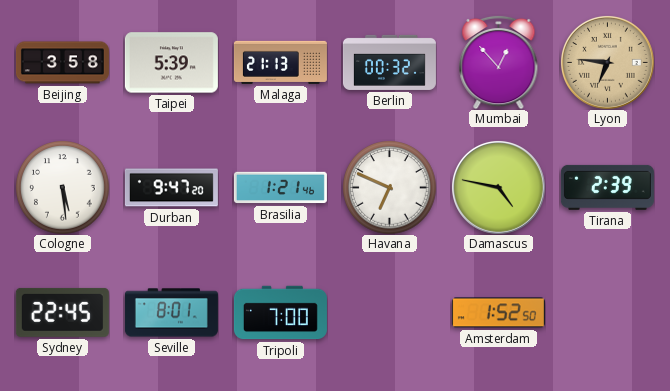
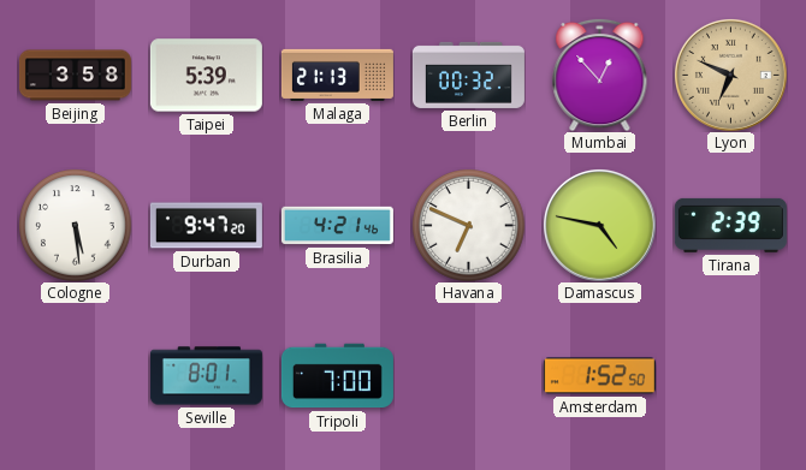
Lyon: 6:46 -> 6:49 (730, 75)
Brasilia: 1:21 -> 4:21 (337, 226)
Sydney: 22:45 -> none (62, 312)
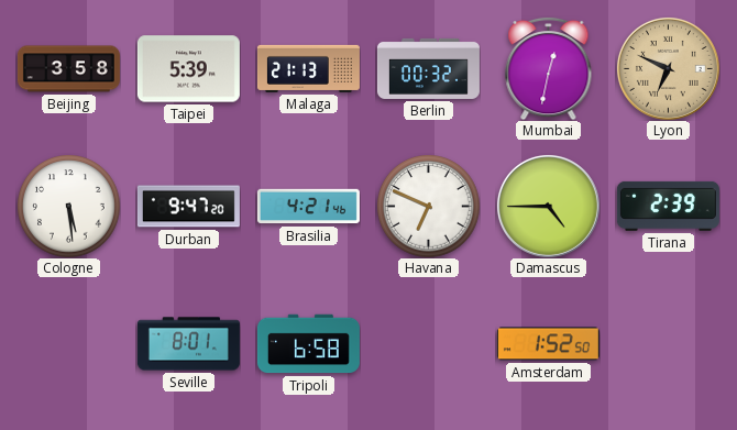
Mumbai: 12:53 -> 12:32 (549, 68)
Damascus: 4:47 -> 4:45 (548, 206)
Tripoli: 7:00 -> 6:58 (308, 344)
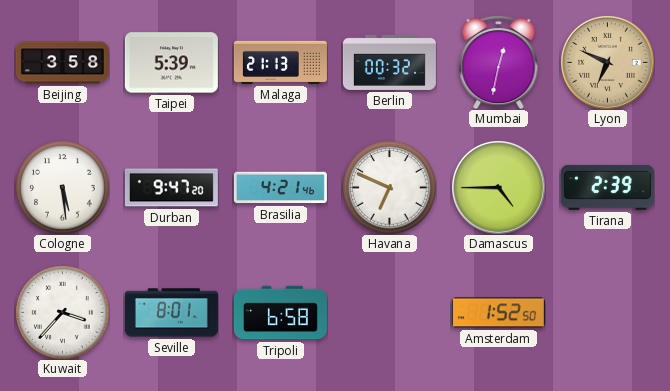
Kuwait: none -> 3:37 (62, 312)
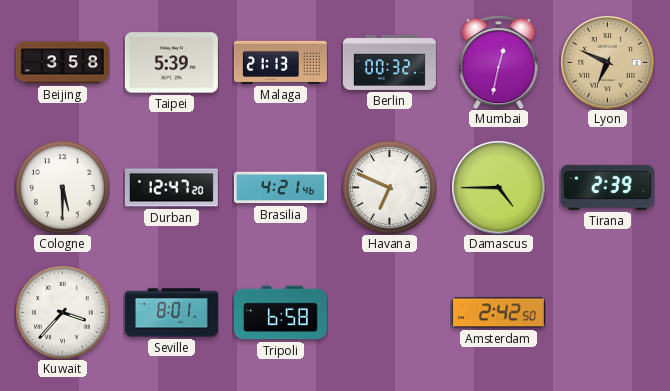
Cologne: 5:29 -> 5:30 (62, 187)
Durban: 9:47 -> 12:47 (171, 188)
Amsterdam: 1:52 -> 2:42 (498, 313)
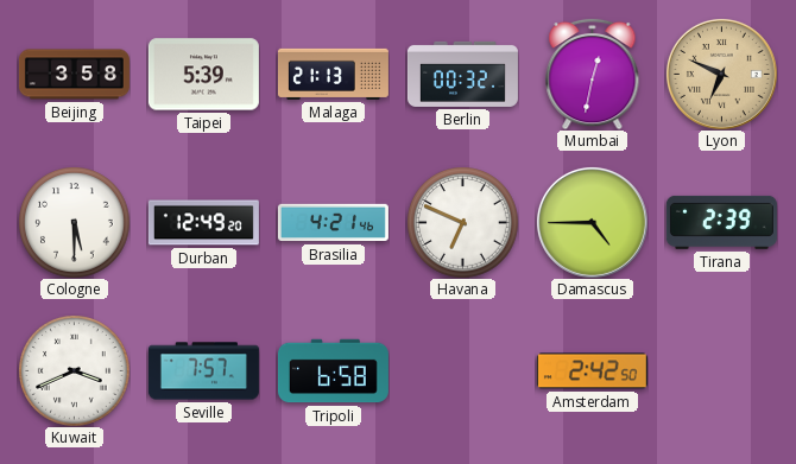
Durban: 12:47 -> 12:49 (203, 223)
Kuwait: 3:37 -> 3:41 (74, 370)
Seville: 8:01 -> 7:57 (203, 371)
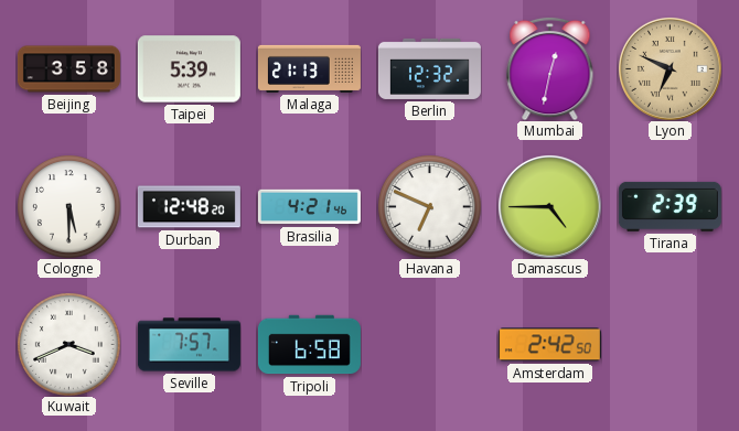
Berlin: 00:32 -> 12:32 (429, 68)
Durban: 12:49 -> 12:48 (189, 207)
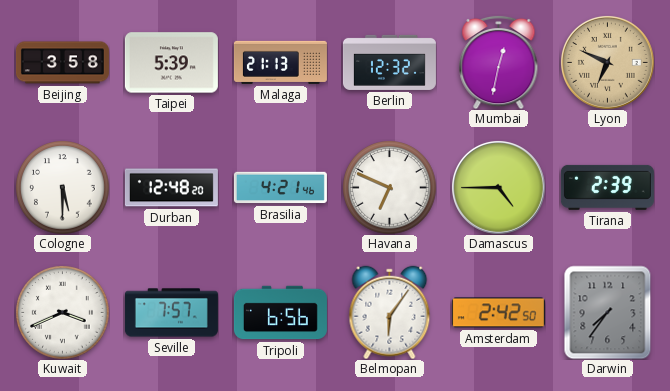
Tripoli: 6:58 -> 6:56 (280, 313)
Belmopan: none -> 6:06 (390, 312)
Darwin: none -> 7:36 (608, 312)
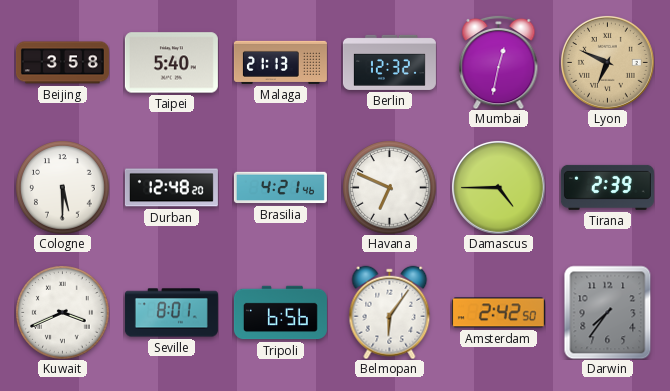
Taipei: 5:39 -> 5:40 (171, 63)
Seville: 7:57 -> 8:01 (171, 313)
